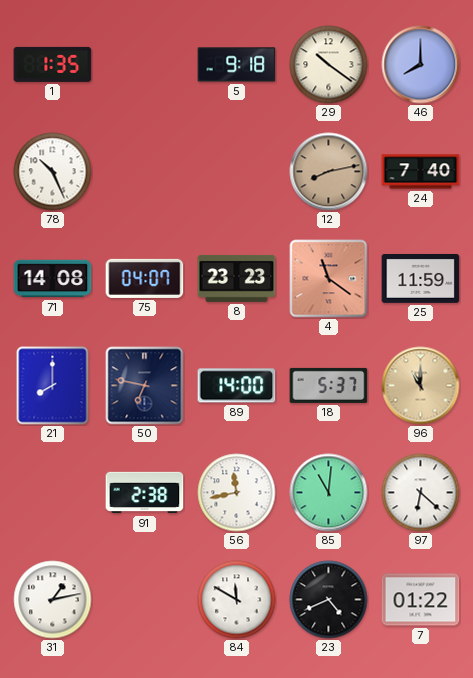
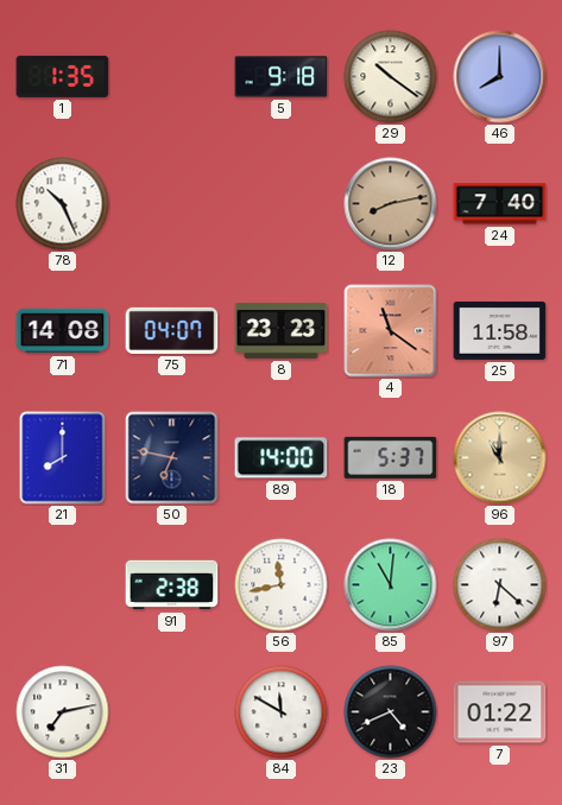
25: 11:59 -> 11:58 (500, 331)
31: 1:13 -> 7:13 (63, 712)
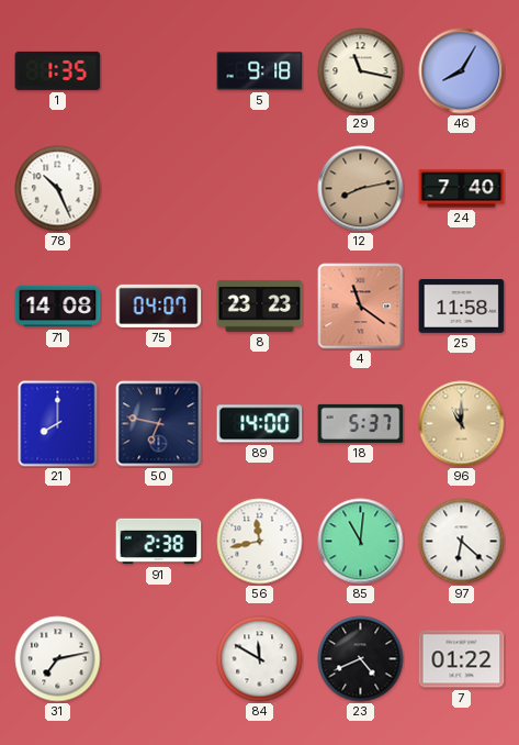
29: 10:21 -> 11:17 (361, 71)
46: 8:00 -> 8:05 (462, 71)
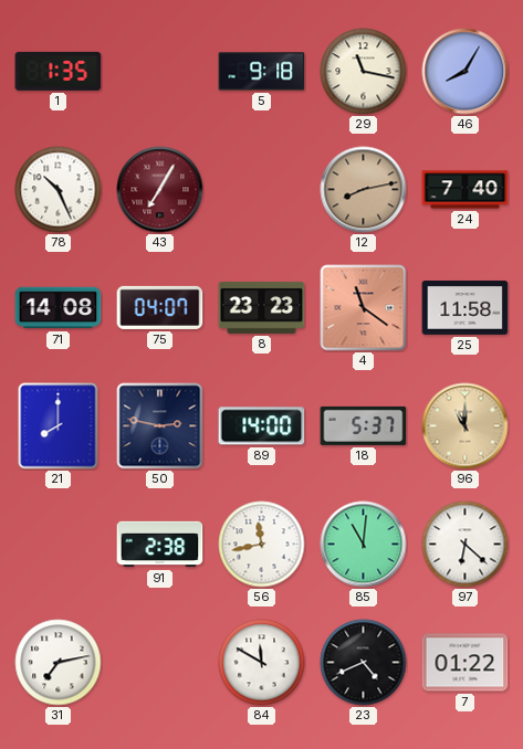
43: none -> 7:05 (160, 190)
50: 6:47 -> 2:47 (160, 426)
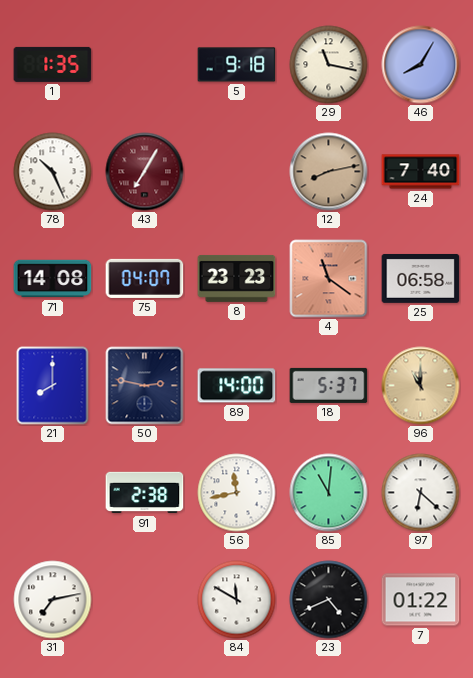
25: 11:58 -> 06:58 (421, 279)
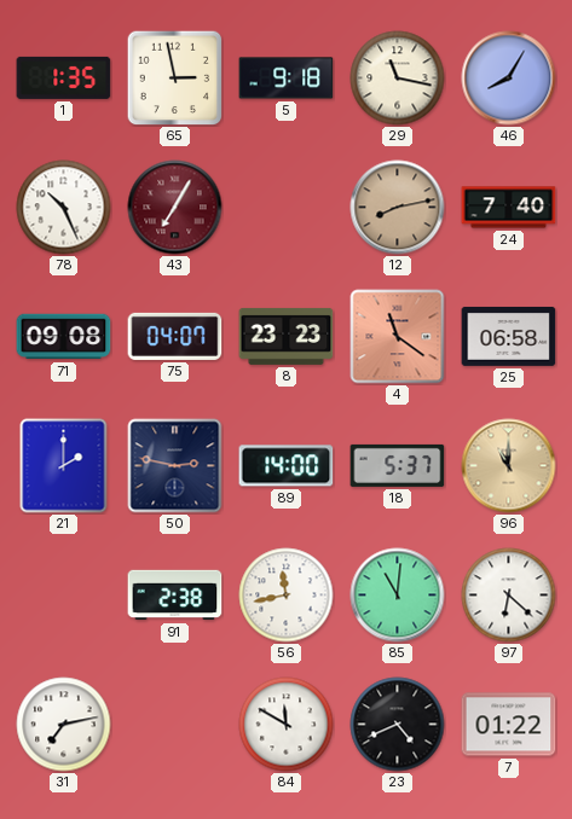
65: none -> 2:58 (174, 77)
71: 14:08 -> 09:08 (64, 337)
21: 8:00 -> 2:00 (64, 466)
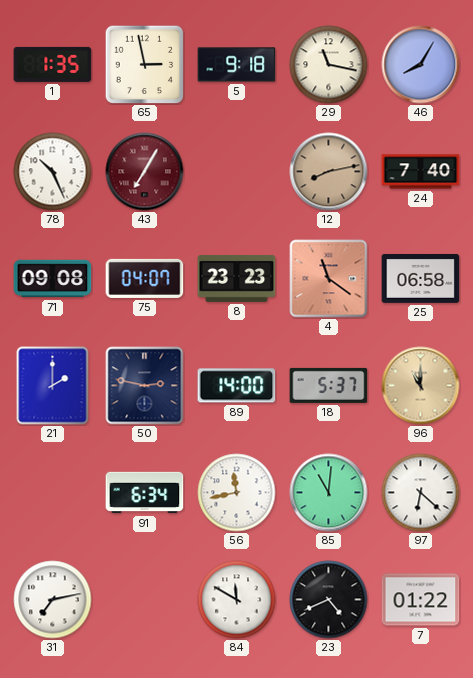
91: 2:38 -> 6:34 (145, 493)
